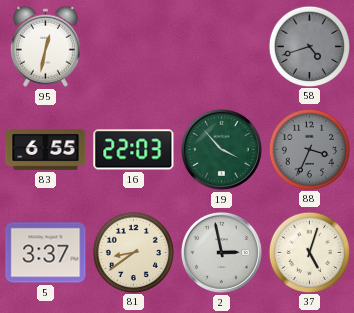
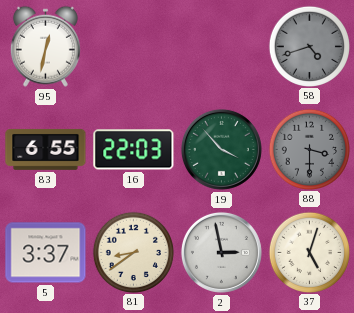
88: 3:34 -> 3:30 (309, 149)
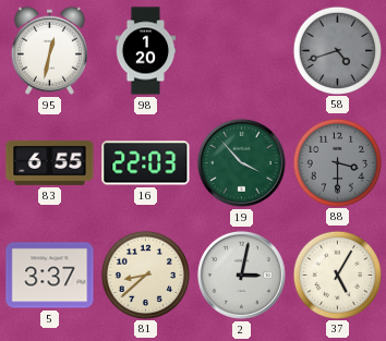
98: none -> 1:20 (146, 51)
81: 8:39 -> 8:38 (145, 275)
2: 2:58 -> 3:02 (241, 275)
37: 5:03 -> 5:05 (337, 275)
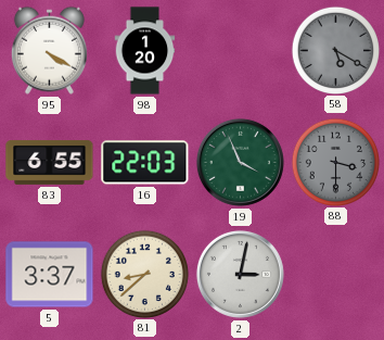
95: 12:32 -> 4:20 (49, 50)
58: 4:42 -> 5:20 (335, 50)
19: 3:53 -> 3:56 (240, 162)
37: 5:05 -> none (337, 275)
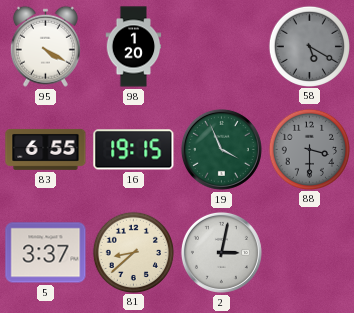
16: 22:03 -> 19:15 (134, 150)
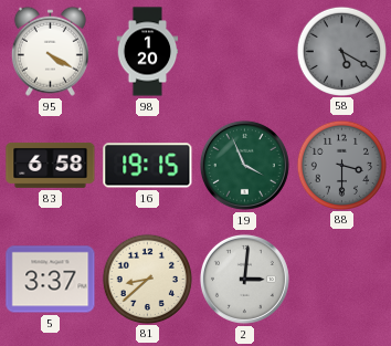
83: 6:55 -> 6:58 (51, 165)
2: 3:02 -> 3:01 (244, 279)
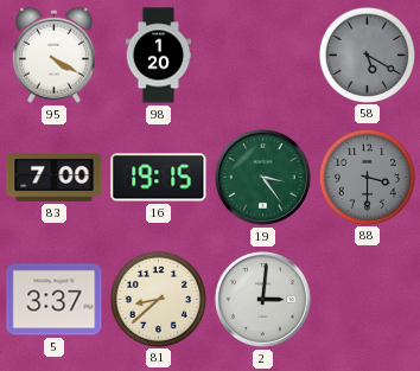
83: 6:58 -> 7:00 (55, 177)
19: 3:56 -> 3:24 (262, 177)
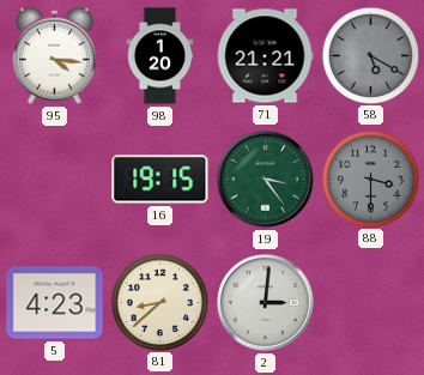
95: 4:20 -> 4:16 (54, 55)
71: none -> 21:21 (265, 56)
83: 7:00 -> none (55, 177)
5: 3:37 -> 4:23 (55, 303)
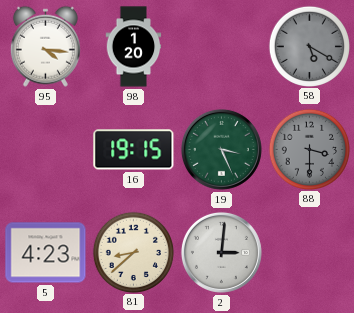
71: 21:21 -> none (265, 56)
19: 3:24 -> 3:26 (221, 149)
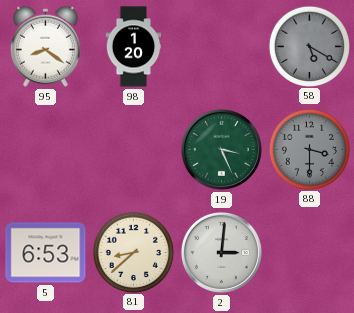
95: 4:16 -> 8:21 (45, 46)
16: 19:15 -> none (134, 150)
5: 4:23 -> 6:53 (46, 253)
